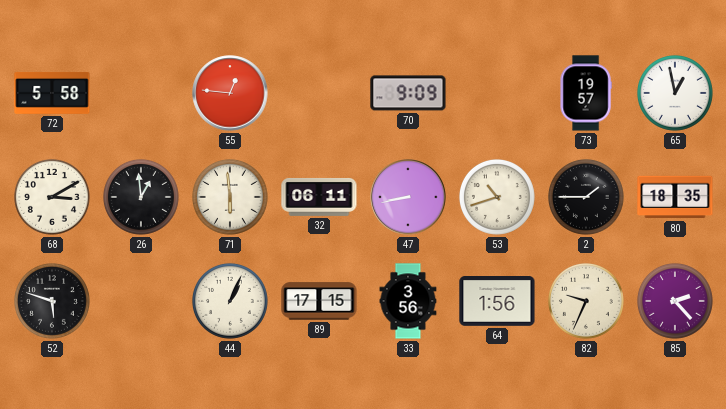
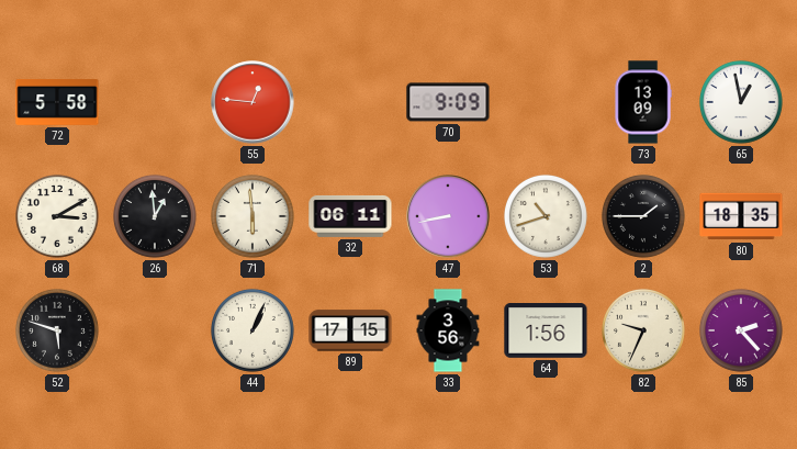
73: 19:57 -> 13:09 (643, 102)
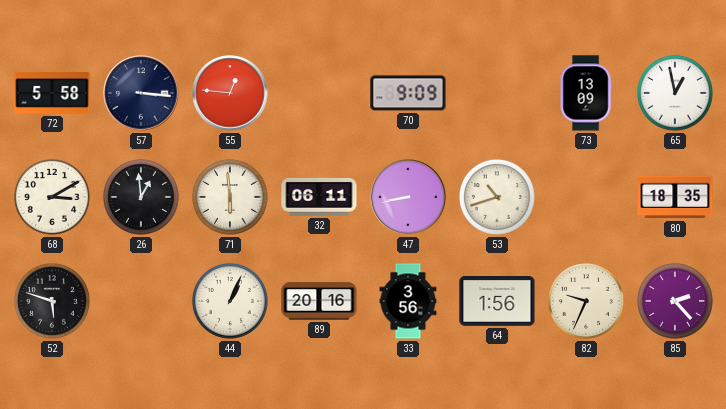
57: none -> 3:16 (141, 93)
2: 1:45 -> none (643, 216)
89: 17:15 -> 20:16 (319, 301)
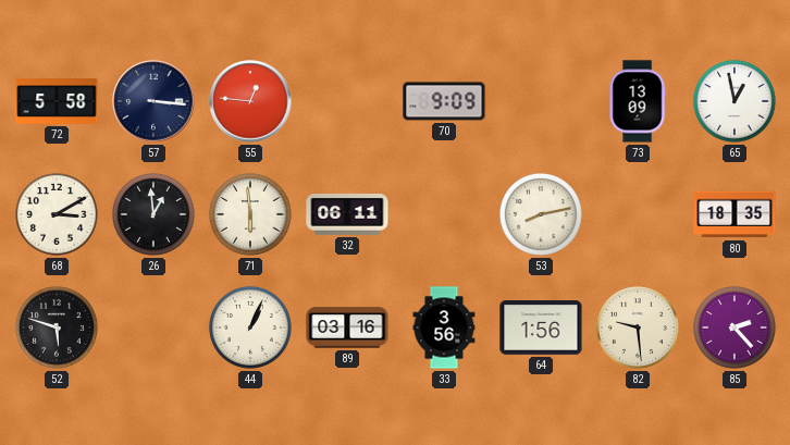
47: 8:43 -> none (408, 197)
53: 10:42 -> 8:13 (541, 214)
89: 20:16 -> 03:16 (347, 327)
82: 9:34 -> 9:29 (638, 327)
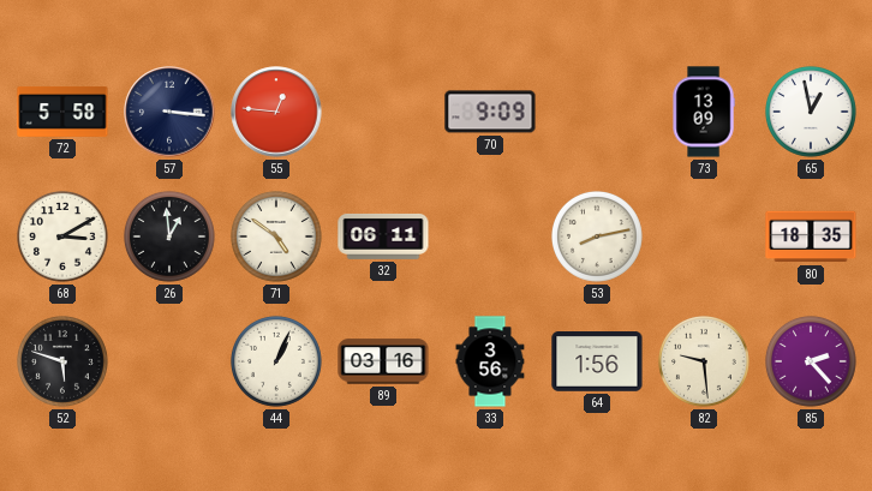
71: 5:59 -> 4:51 (276, 236)
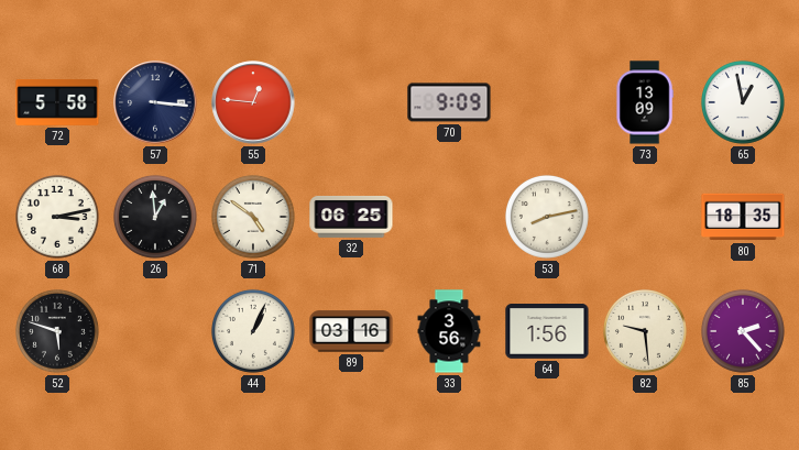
68: 3:10 -> 3:13 (57, 217)
32: 06:11 -> 06:25 (351, 217)
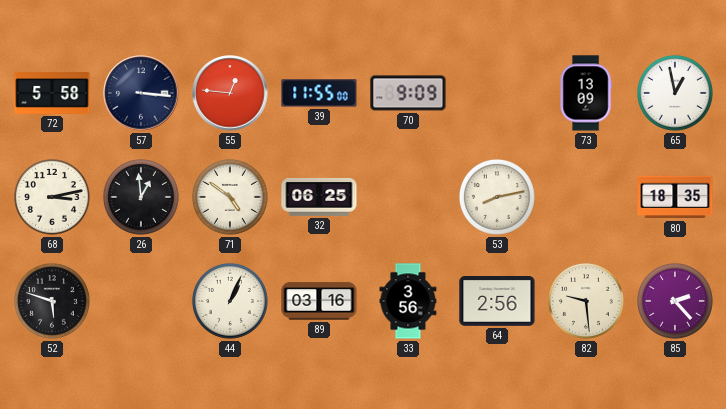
39: none -> 11:55 (319, 93)
64: 1:56 -> 2:56 (497, 302)
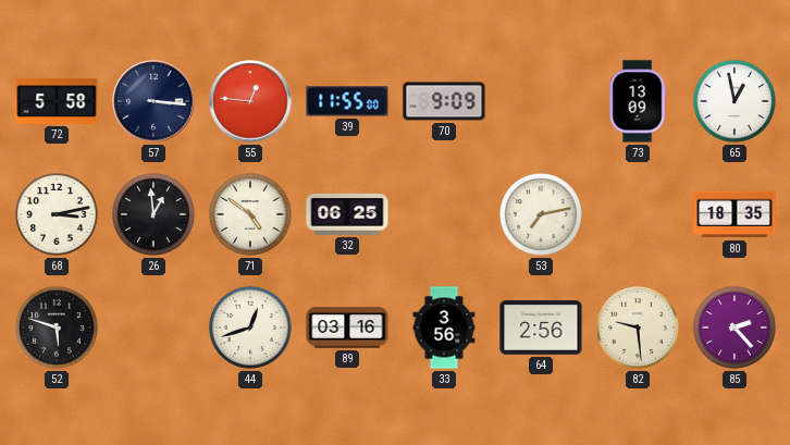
53: 8:13 -> 7:13 (541, 214)
44: 1:04 -> 12:42 (250, 327)
